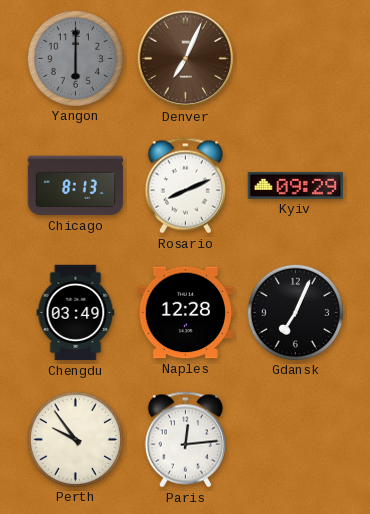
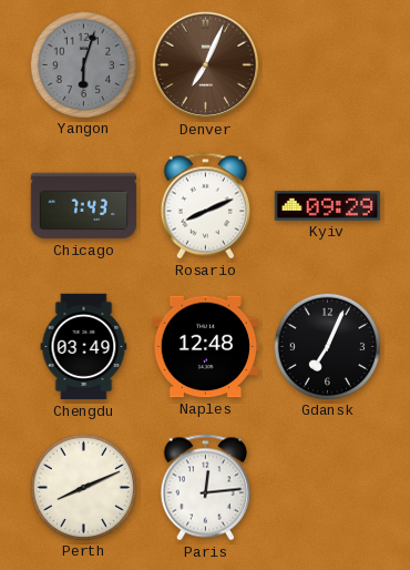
Yangon: 6:00 -> 6:03 (83, 64)
Chicago: 8:13 -> 7:43 (84, 206)
Naples: 12:28 -> 12:48 (205, 347)
Perth: 9:54 -> 8:11 (83, 487)
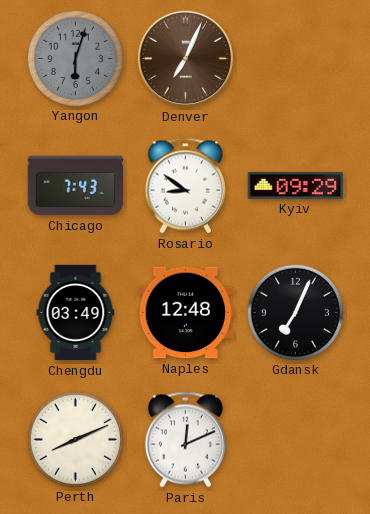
Rosario: 8:11 -> 8:51 (185, 186)
Paris: 12:14 -> 12:11 (185, 440)
